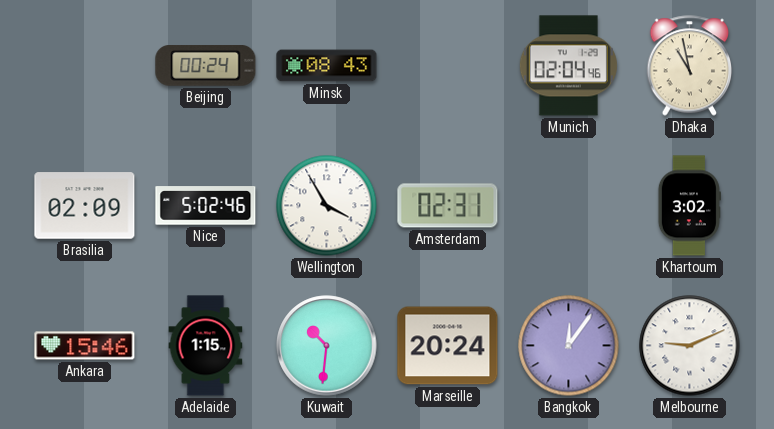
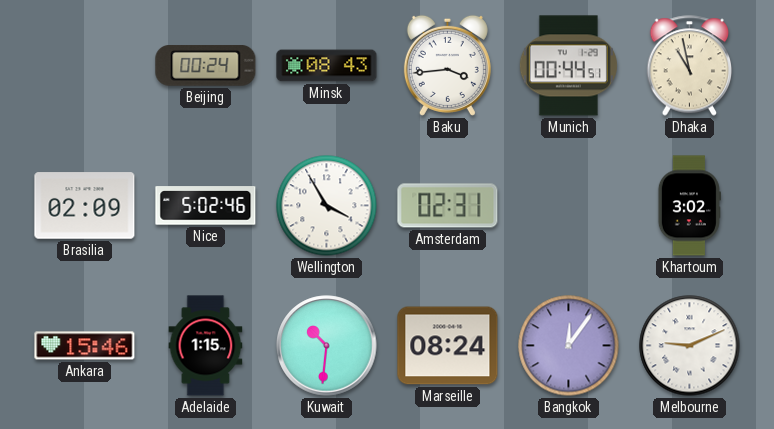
Baku: none -> 3:44 (447, 65)
Munich: 02:04 -> 00:44 (568, 66)
Marseille: 20:24 -> 08:24 (448, 346)
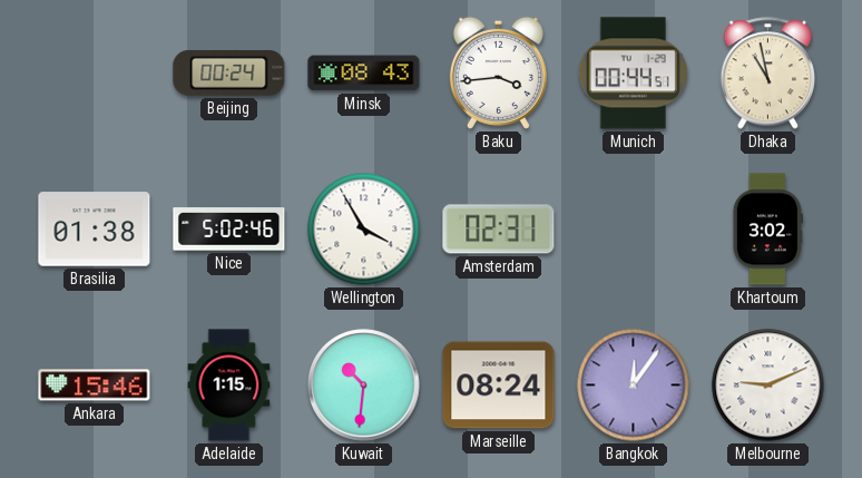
Brasilia: 02:09 -> 01:38 (95, 230)
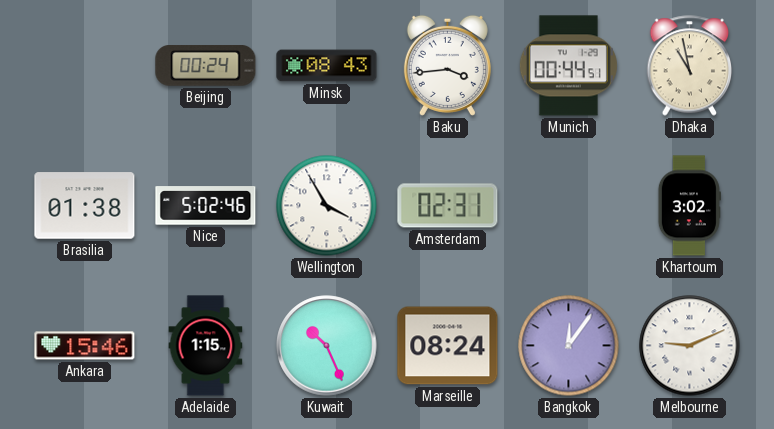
Kuwait: 10:31 -> 10:26 (327, 346)
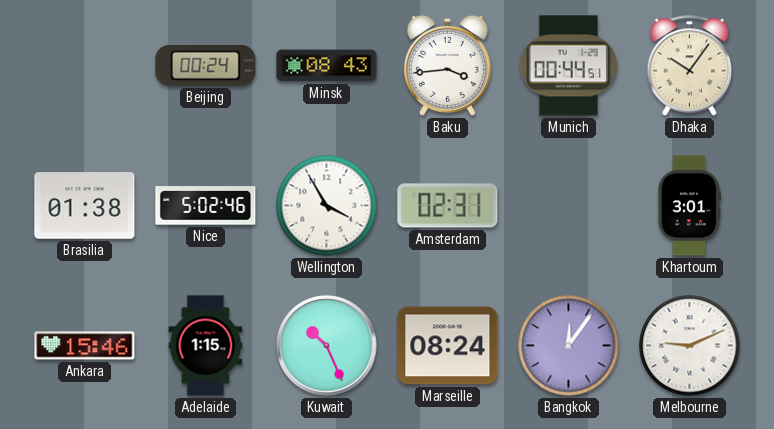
Dhaka: 10:58 -> 10:06 (690, 66)
Khartoum: 3:02 -> 3:01 (689, 206)
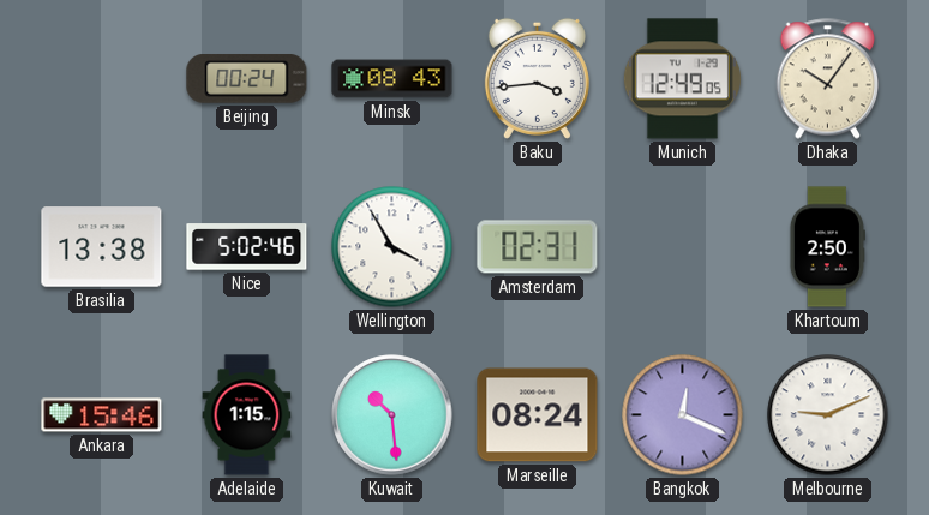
Munich: 00:44 -> 12:49 (682, 79)
Brasilia: 01:38 -> 13:38 (102, 247)
Khartoum: 3:01 -> 2:50 (827, 247)
Kuwait: 10:26 -> 10:29 (392, 415)
Bangkok: 12:06 -> 12:19 (683, 415)
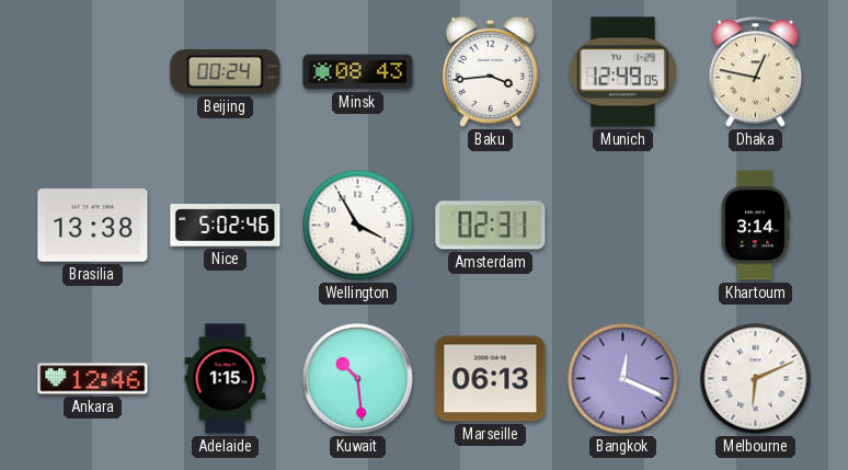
Dhaka: 10:06 -> 12:47 (756, 72)
Khartoum: 2:50 -> 3:14 (755, 226)
Ankara: 15:46 -> 12:46 (93, 379)
Marseille: 08:24 -> 06:13 (491, 379)
Melbourne: 9:11 -> 6:11 (756, 379)
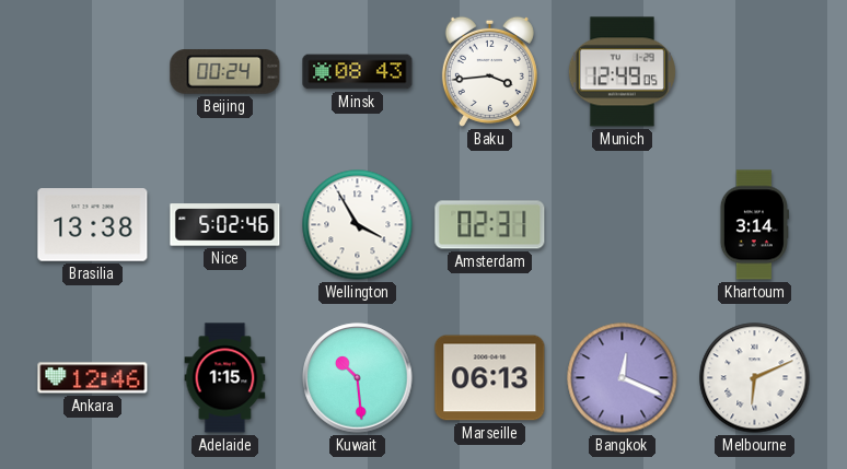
Dhaka: 12:47 -> none (756, 72)
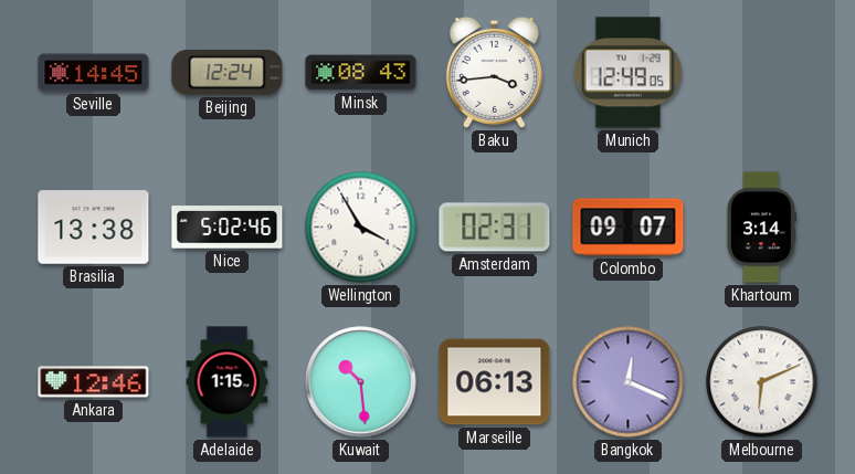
Seville: none -> 14:45 (94, 73)
Beijing: 00:24 -> 12:24 (228, 73)
Colombo: none -> 09:07 (629, 228)
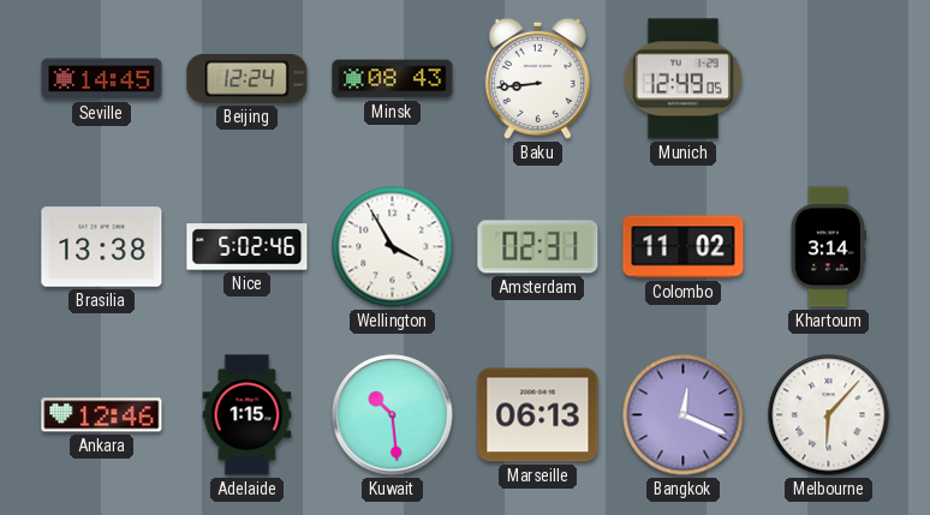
Baku: 3:44 -> 8:44 (537, 78)
Colombo: 09:07 -> 11:02 (684, 247)
Melbourne: 6:11 -> 6:07 (829, 415)
